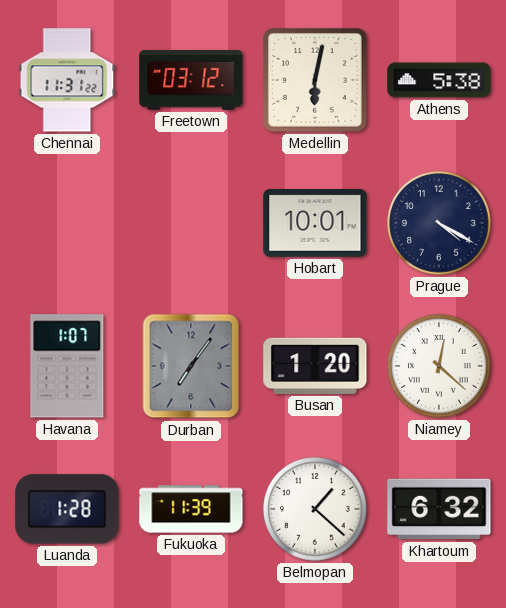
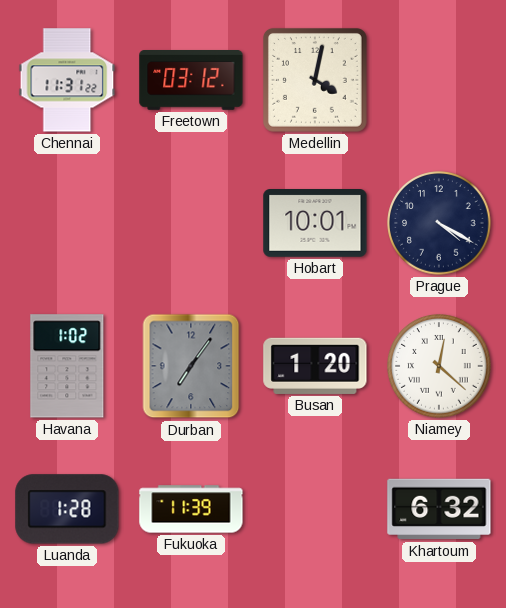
Medellin: 6:02 -> 4:02 (315, 80)
Athens: 5:38 -> none (439, 80)
Havana: 1:07 -> 1:02 (67, 366)
Belmopan: 1:22 -> none (315, 509)
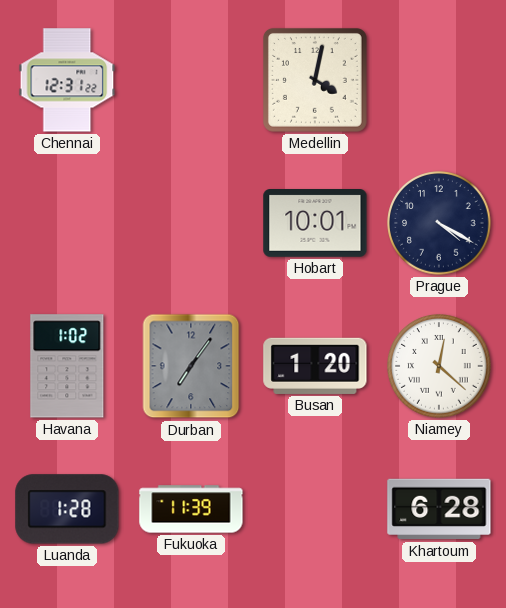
Chennai: 11:31 -> 12:31 (67, 80)
Freetown: 03:12 -> none (191, 81)
Khartoum: 6:32 -> 6:28 (439, 509)
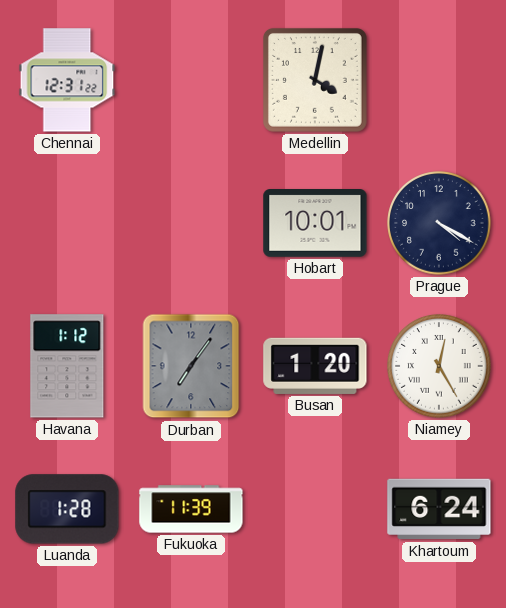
Havana: 1:02 -> 1:12 (67, 366)
Niamey: 12:22 -> 12:25 (439, 366)
Khartoum: 6:28 -> 6:24 (439, 509)
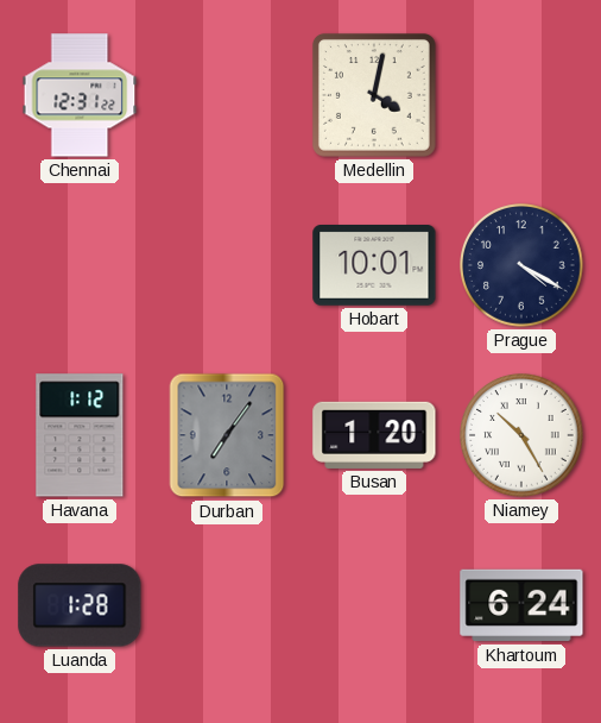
Niamey: 12:25 -> 10:25 (521, 435)
Fukuoka: 11:39 -> none (191, 509)
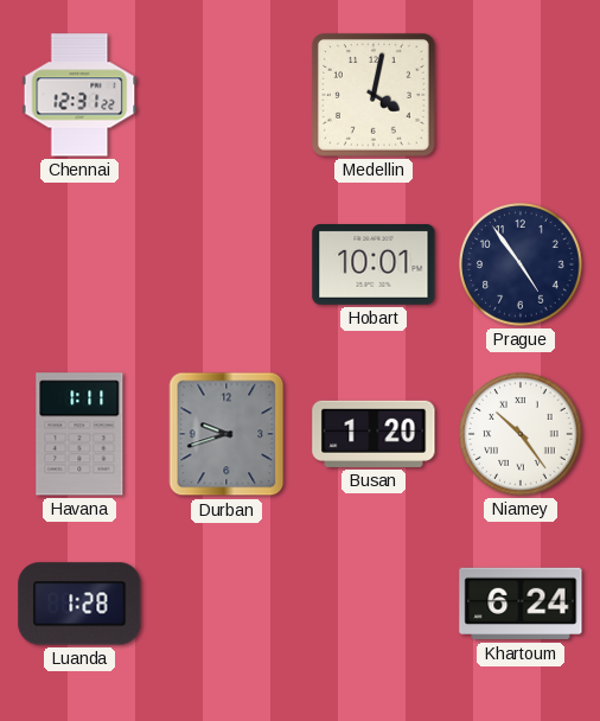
Prague: 4:20 -> 4:54 (521, 264)
Havana: 1:12 -> 1:11 (79, 434)
Durban: 7:06 -> 9:42 (226, 434)
Niamey: 10:25 -> 10:24 (521, 434)
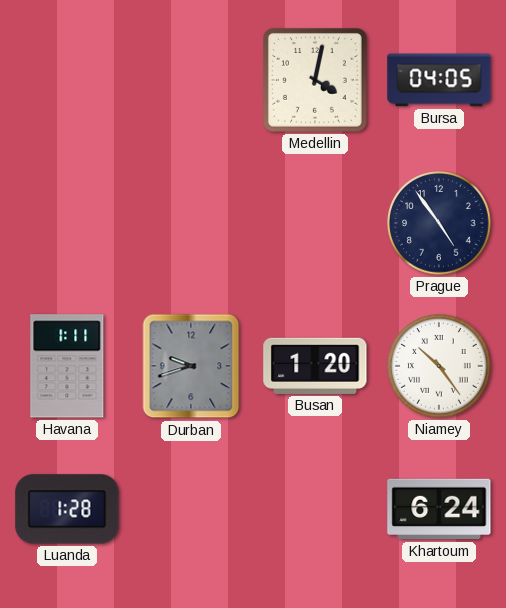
Chennai: 12:31 -> none (79, 95)
Bursa: none -> 04:05 (439, 80)
Hobart: 10:01 -> none (374, 266)
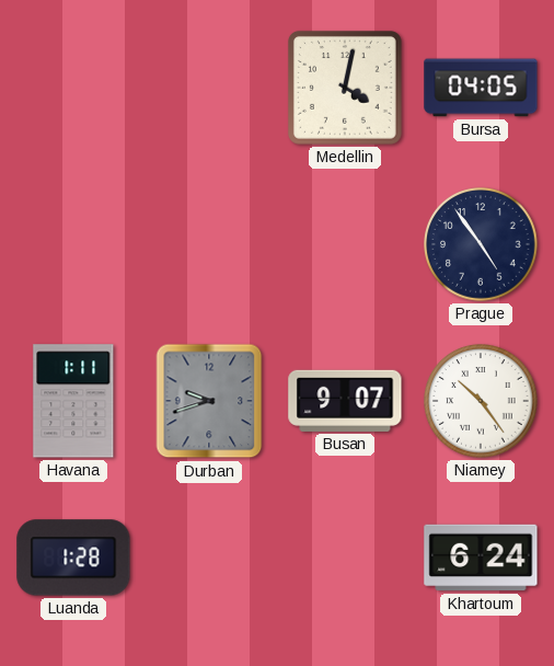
Busan: 1:20 -> 9:07 (345, 401)
